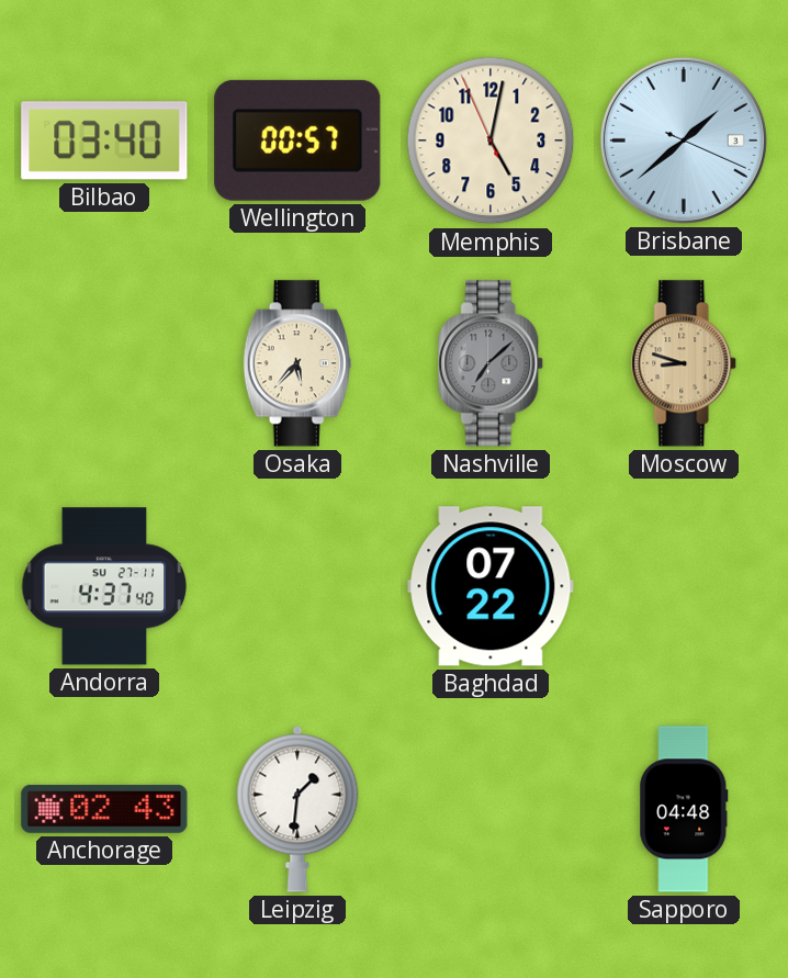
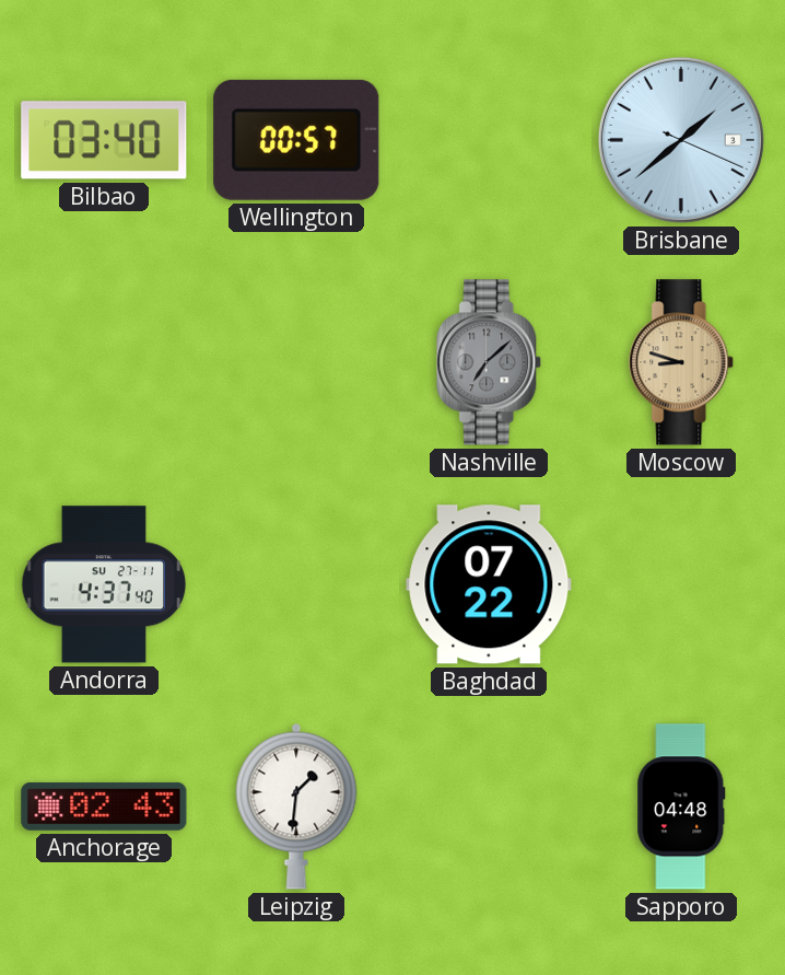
Memphis: 5:01 -> none (491, 140)
Osaka: 5:37 -> none (297, 363)
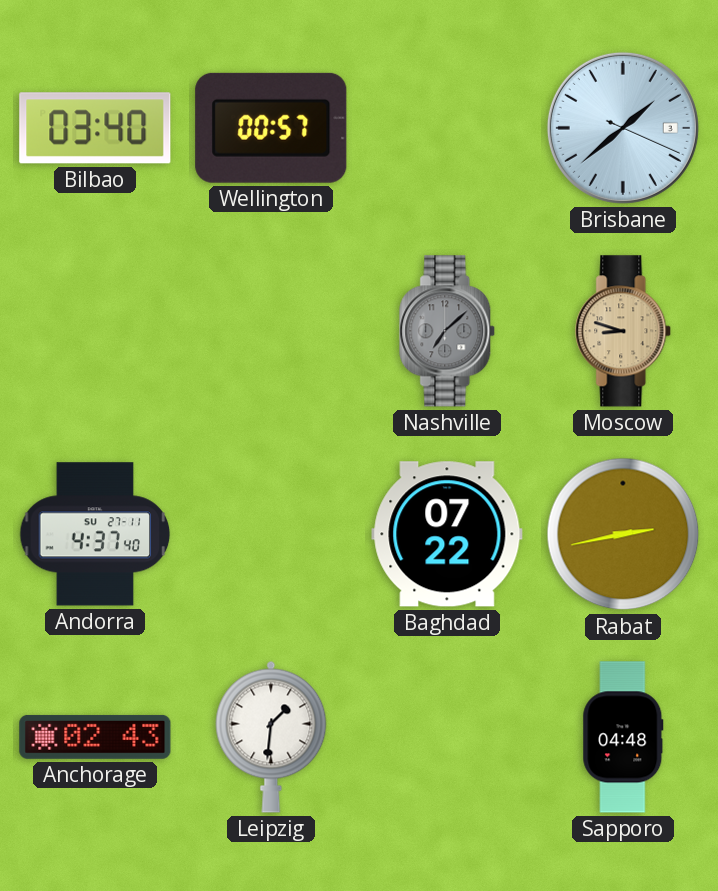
Rabat: none -> 2:43 (623, 534)
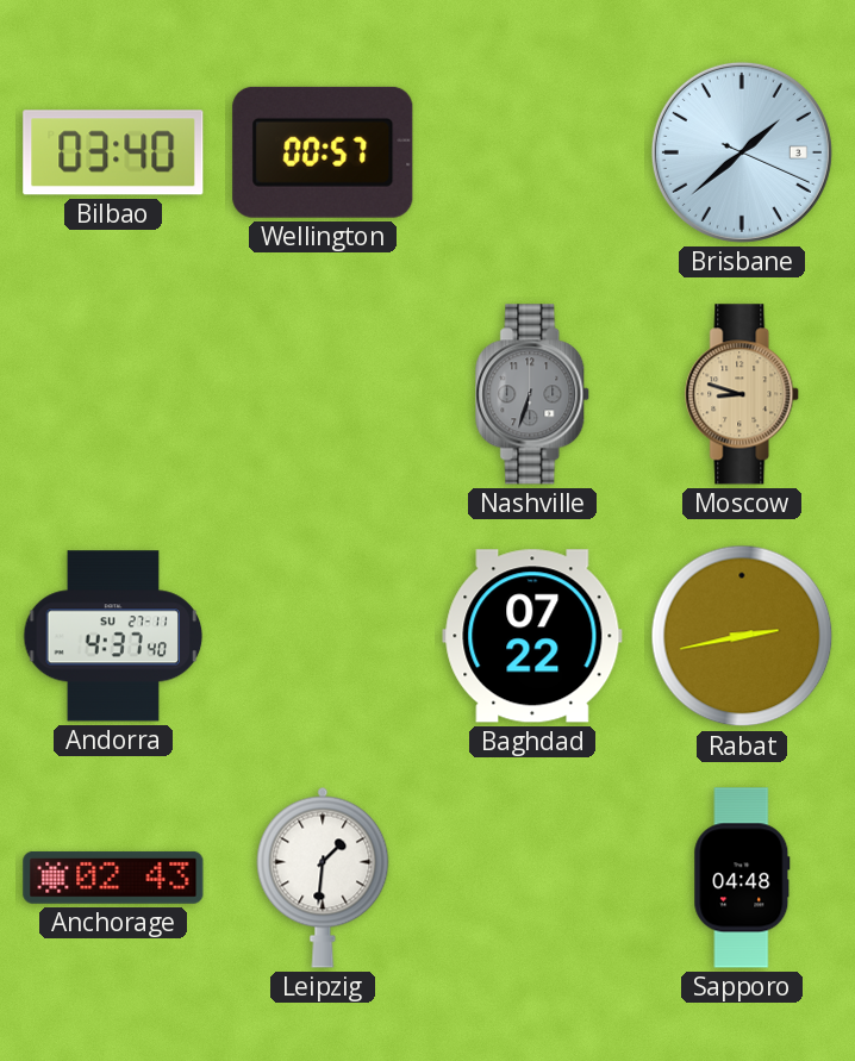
Nashville: 7:08 -> 6:33 (533, 394)
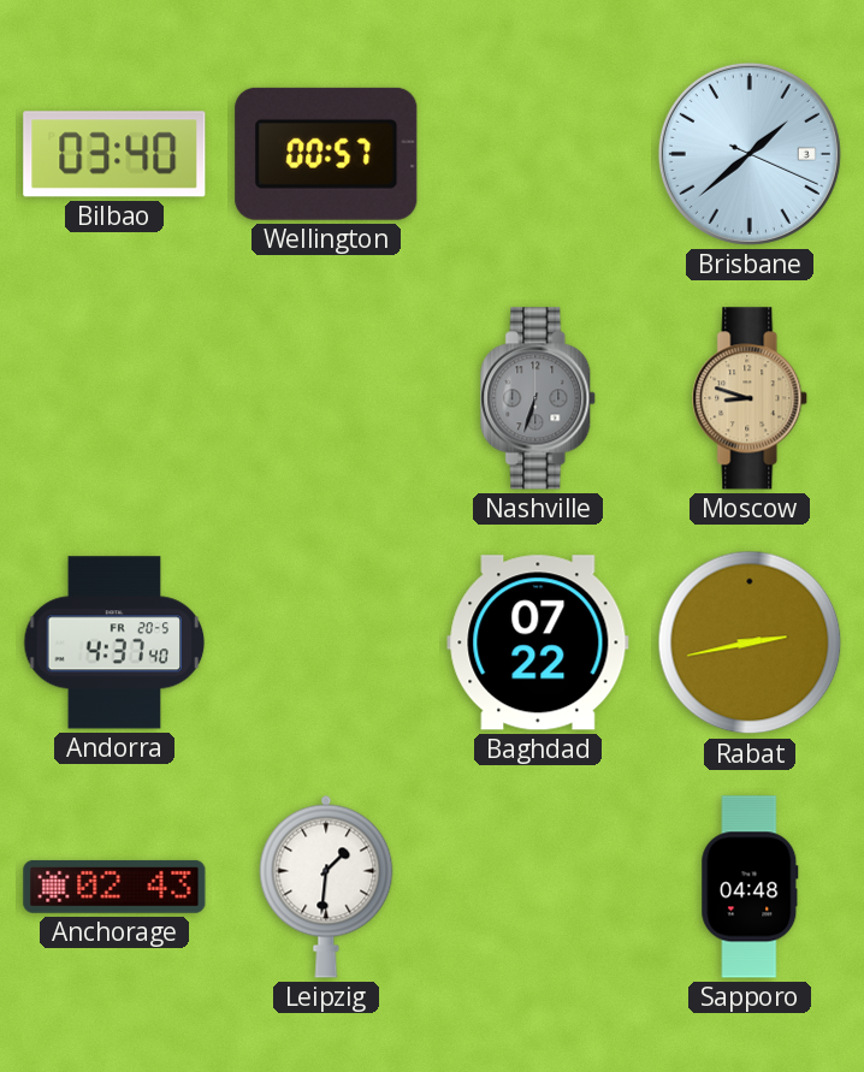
Andorra date: SU 27-11 -> FR 20-5 (114, 642)
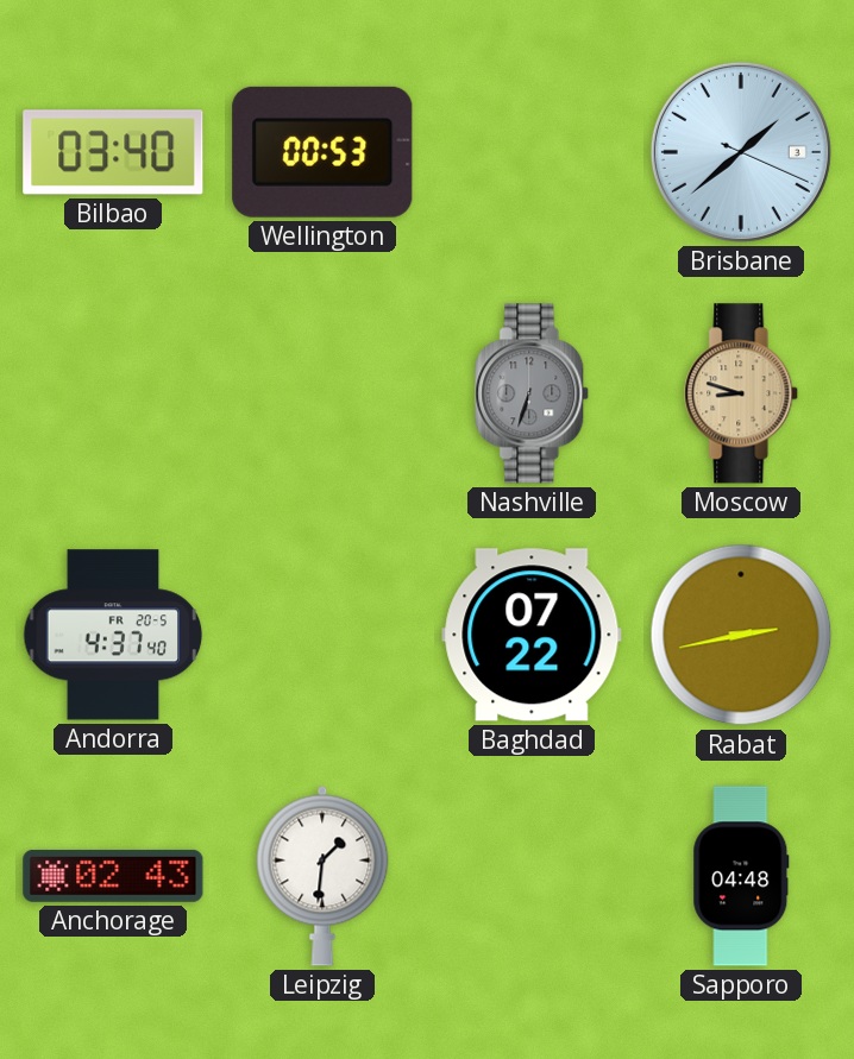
Wellington: 00:57 -> 00:53 (322, 152)
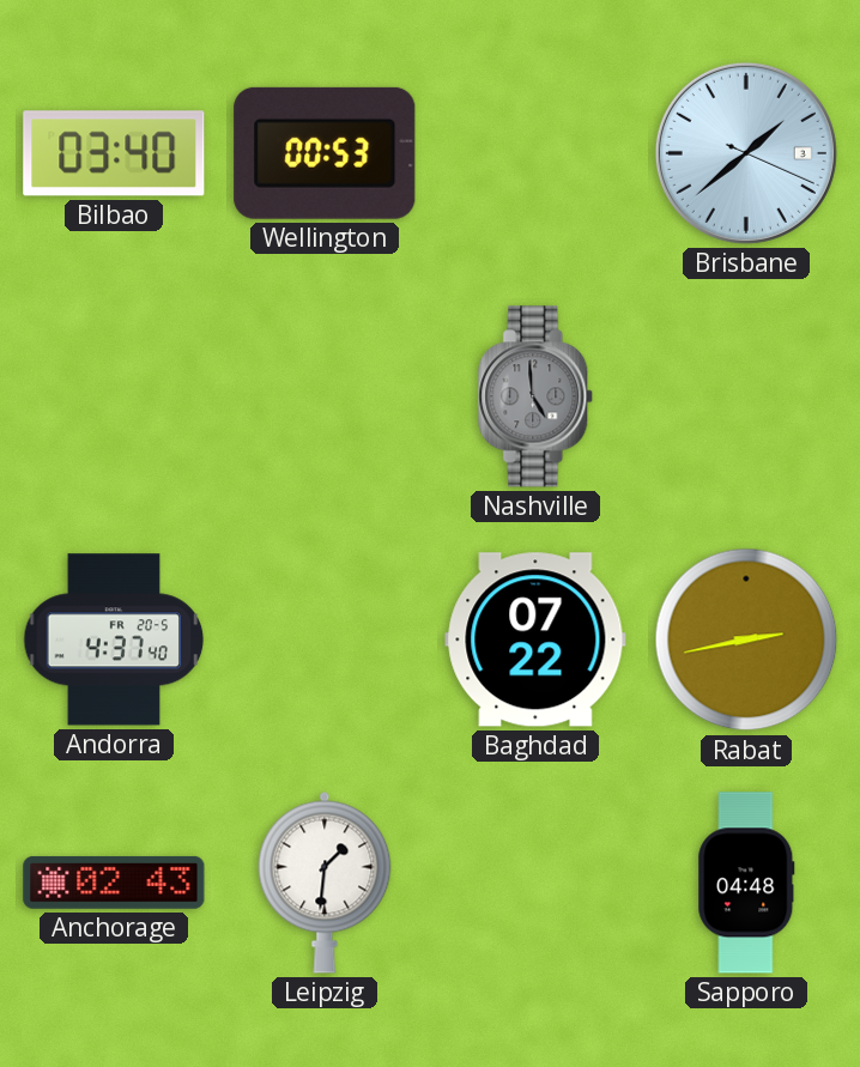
Nashville: 6:33 -> 4:59 (537, 396)
Moscow: 8:48 -> none (742, 393)
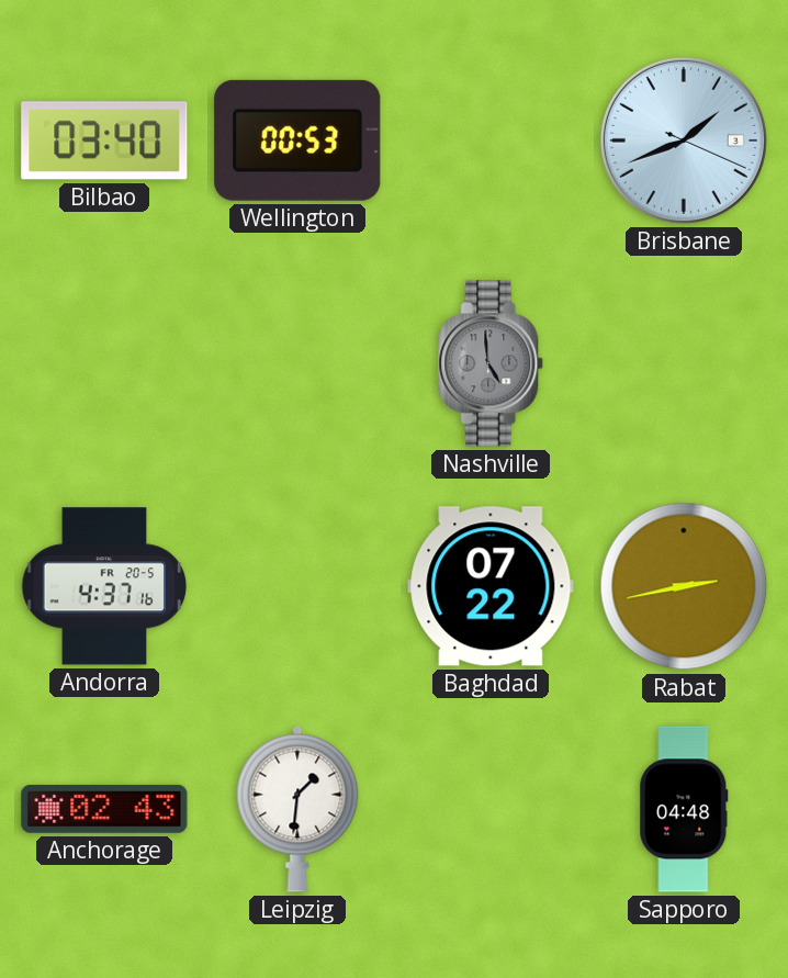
Brisbane: 1:38 -> 1:41 (684, 140)
Andorra: 4:37:40 -> 4:37:16 (104, 586)
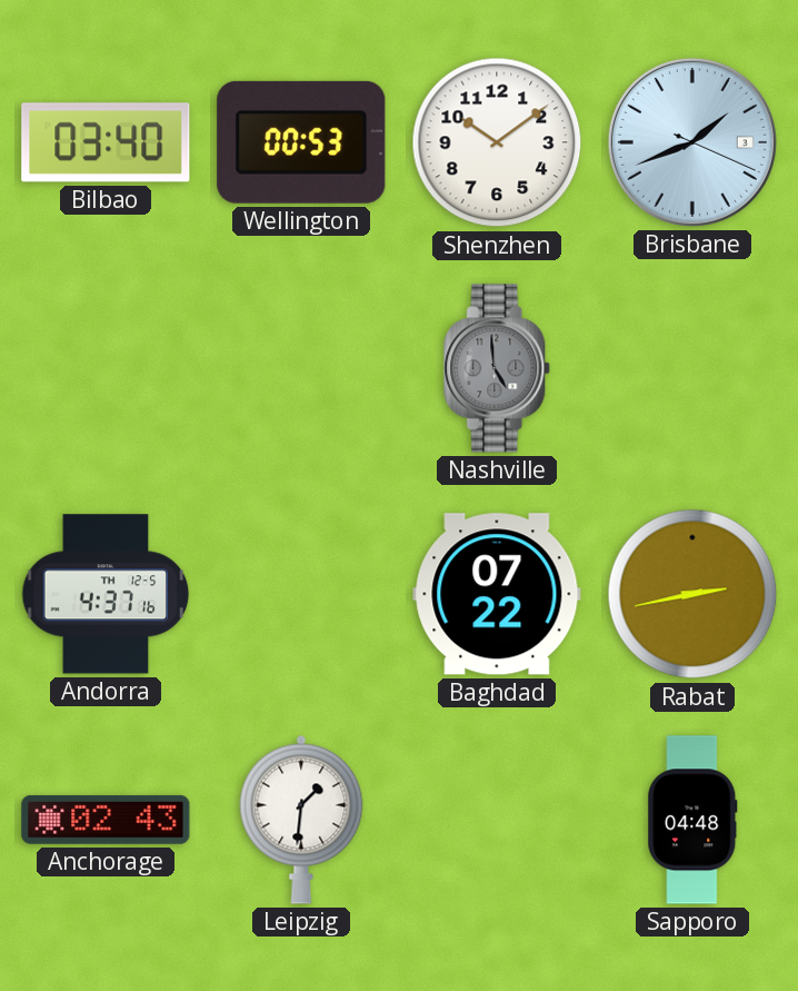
Shenzhen: none -> 10:09 (497, 142)
Andorra date: FR 20-5 -> TH 12-5 (106, 594)
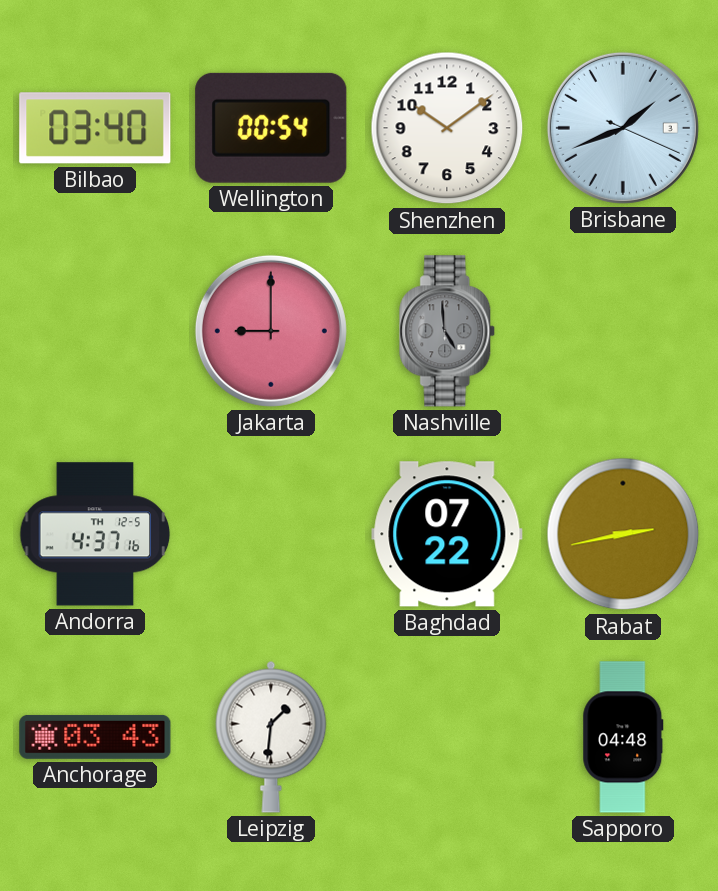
Wellington: 00:53 -> 00:54 (271, 128)
Jakarta: none -> 9:00 (271, 331)
Anchorage: 02:43 -> 03:43 (95, 737)
